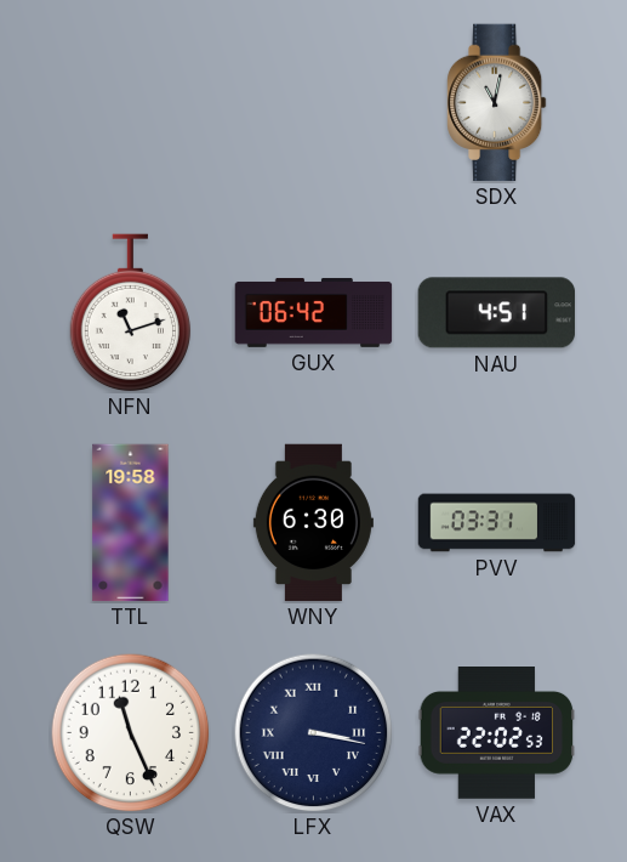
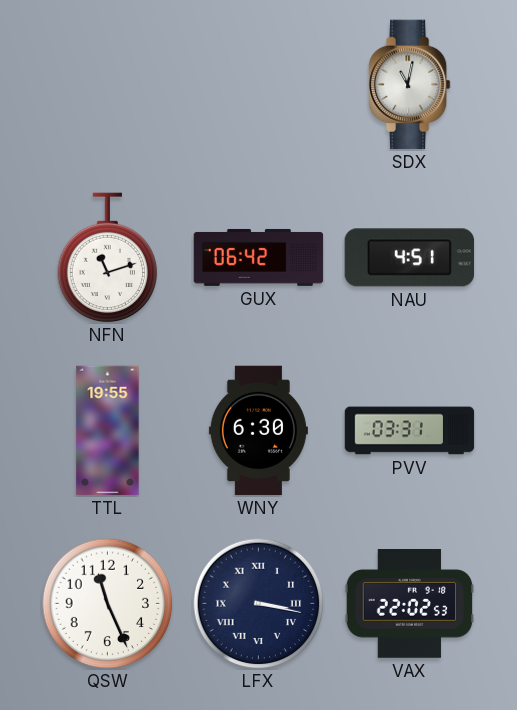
TTL: 19:58 -> 19:55 (108, 431)
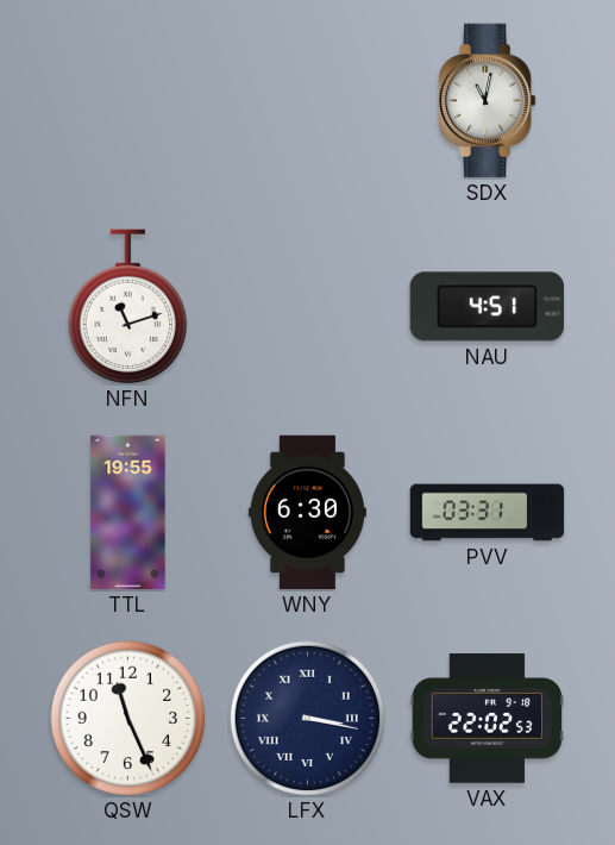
GUX: 06:42 -> none (259, 257)
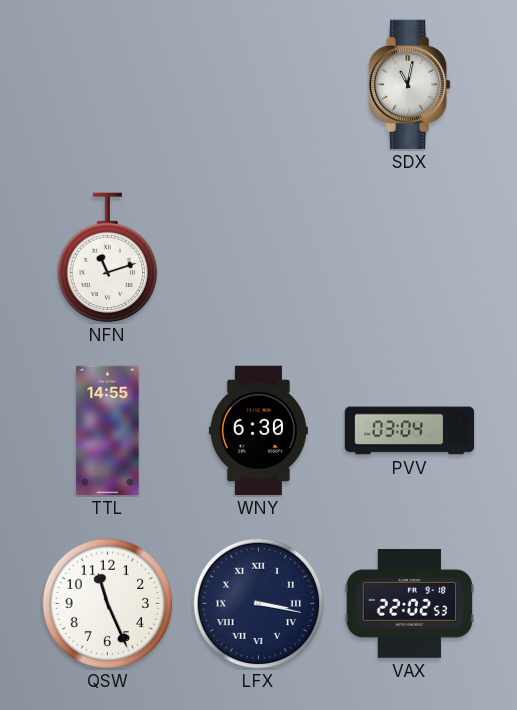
NAU: 4:51 -> none (488, 307)
TTL: 19:55 -> 14:55 (108, 431)
PVV: 03:31 -> 03:04 (410, 431)
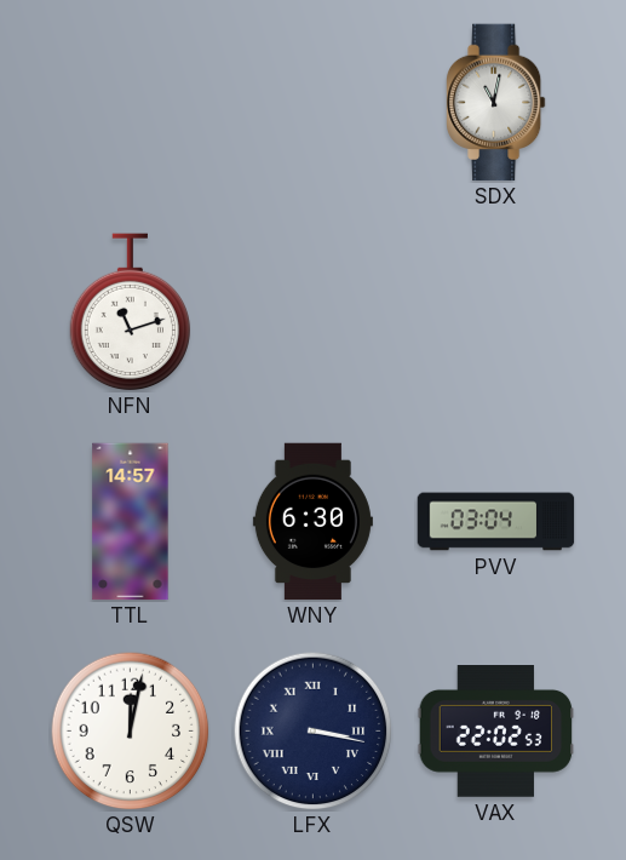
TTL: 14:55 -> 14:57 (131, 522)
QSW: 11:26 -> 12:02 (131, 732)
